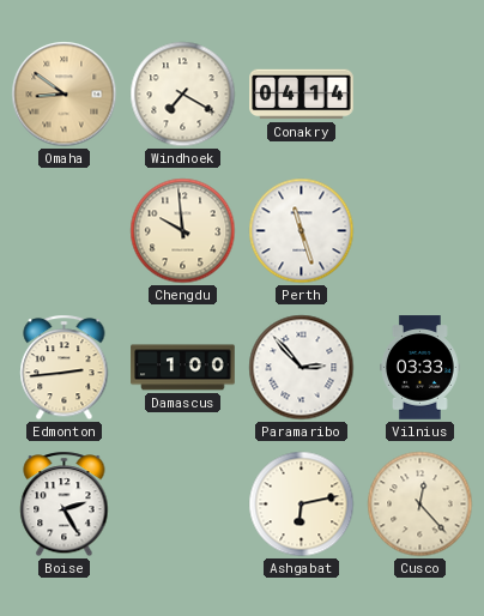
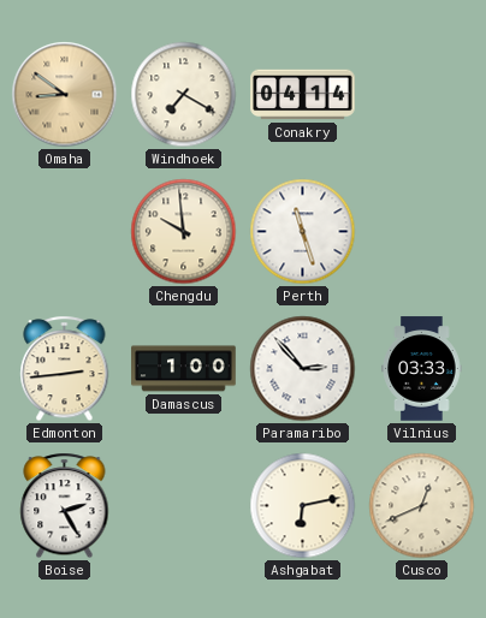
Cusco: 12:23 -> 12:41 (422, 506)
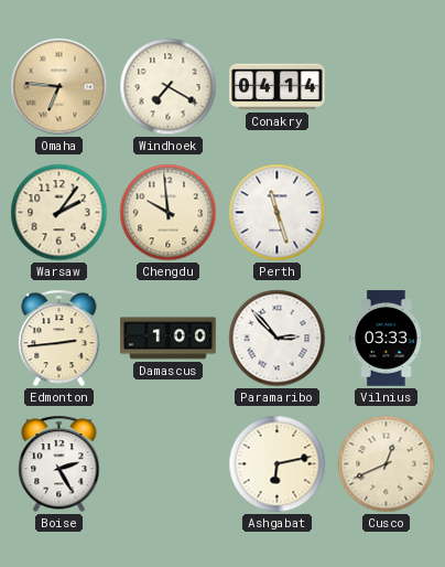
Omaha: 8:51 -> 6:46 (59, 87)
Warsaw: none -> 2:06 (59, 213)
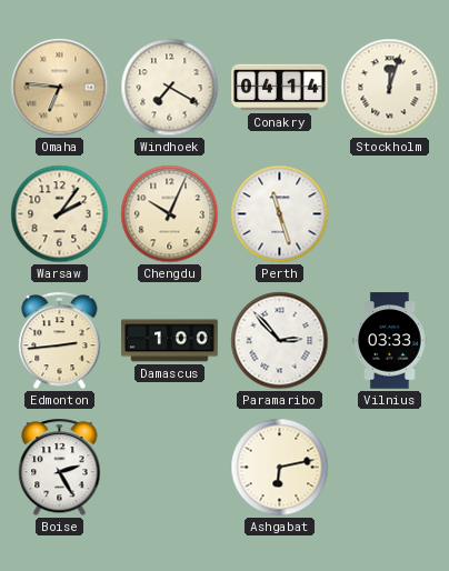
Stockholm: none -> 12:03 (390, 88)
Chengdu: 9:59 -> 10:04 (170, 214)
Cusco: 12:41 -> none (387, 464)
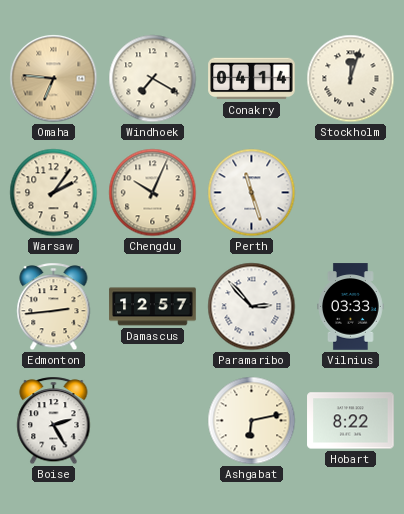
Damascus: 1:00 -> 12:57 (153, 307)
Hobart: none -> 8:22 (351, 421)
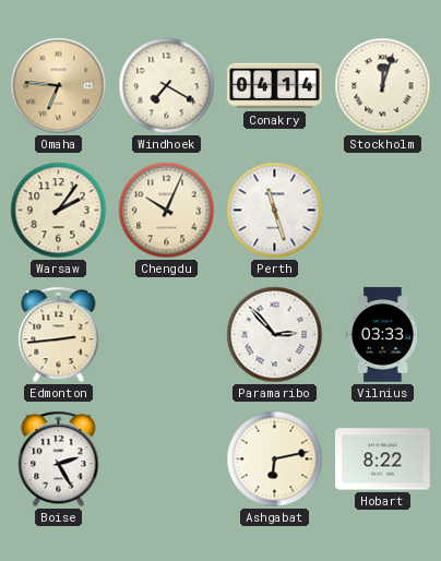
Damascus: 12:57 -> none (153, 307)
